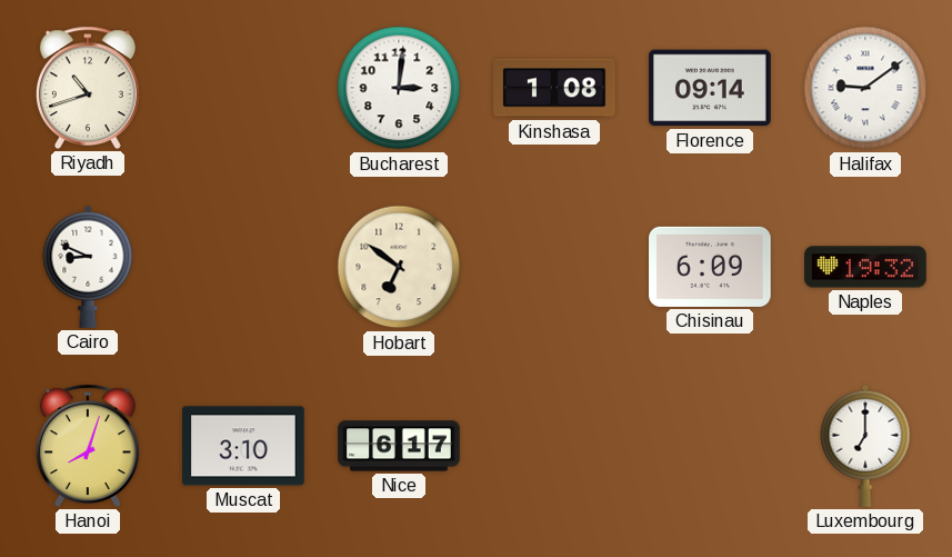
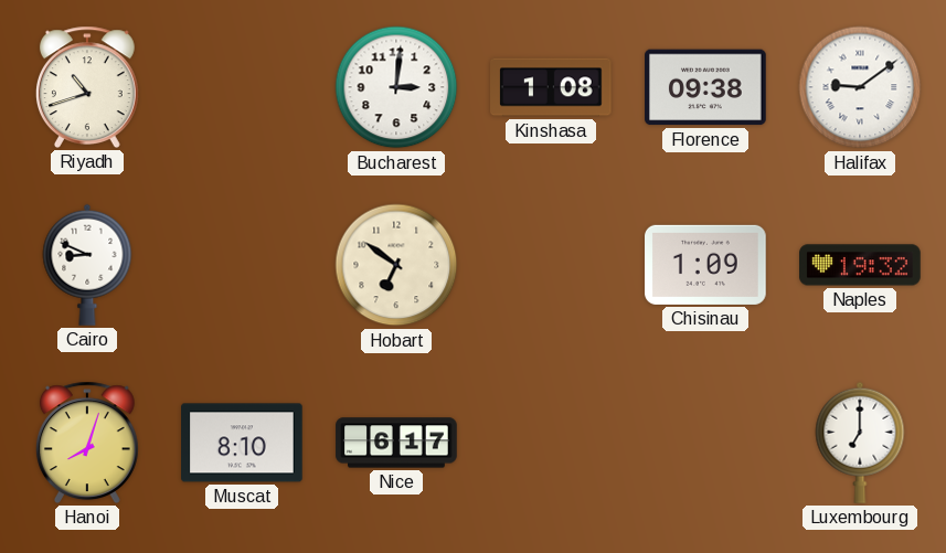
Florence: 09:14 -> 09:38 (705, 87)
Chisinau: 6:09 -> 1:09 (705, 265)
Muscat: 3:10 -> 8:10 (242, 443)
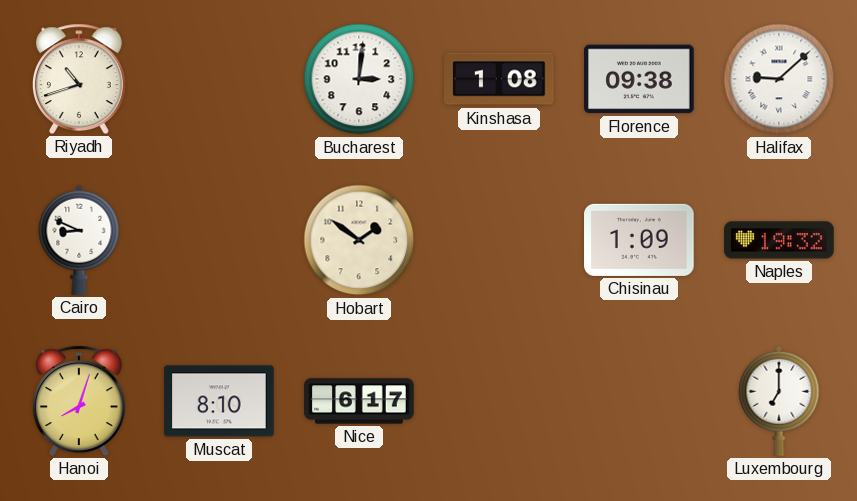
Halifax: 9:09 -> 9:08 (779, 79)
Hobart: 6:51 -> 1:51 (359, 240)
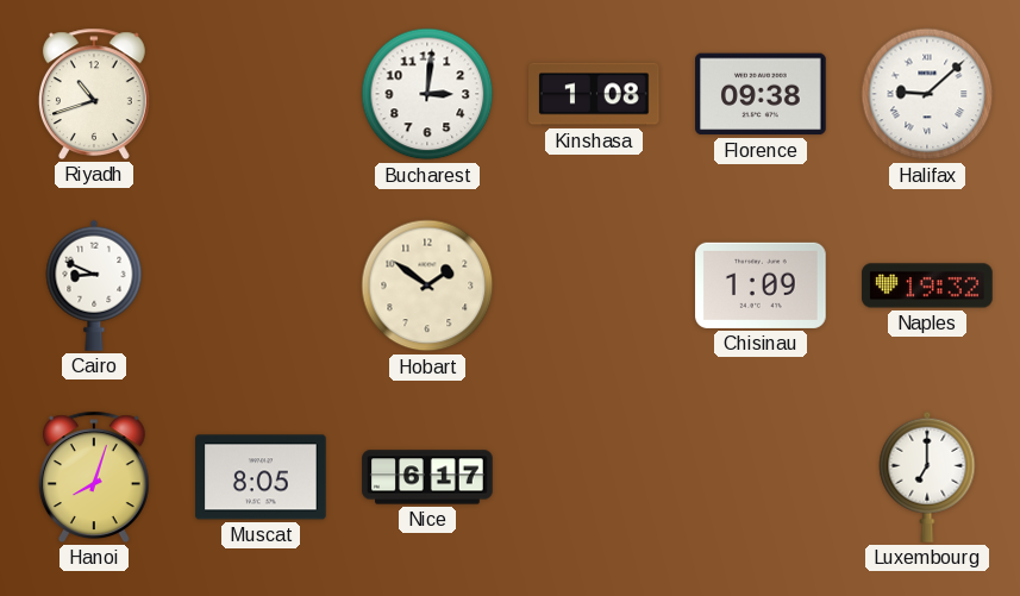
Muscat: 8:10 -> 8:05 (261, 477)
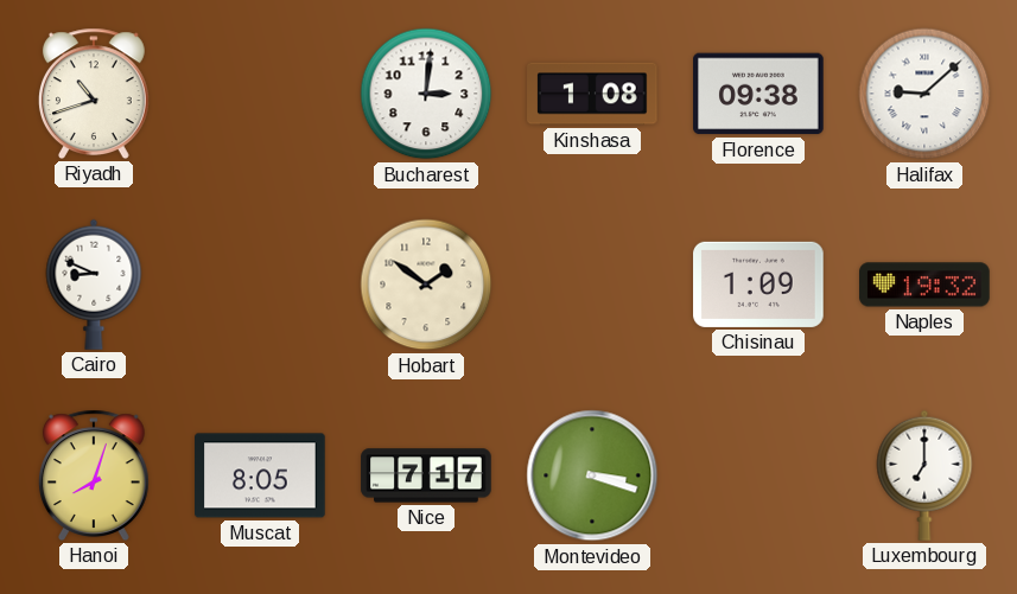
Nice: 6:17 -> 7:17 (426, 475)
Montevideo: none -> 3:18 (592, 475)
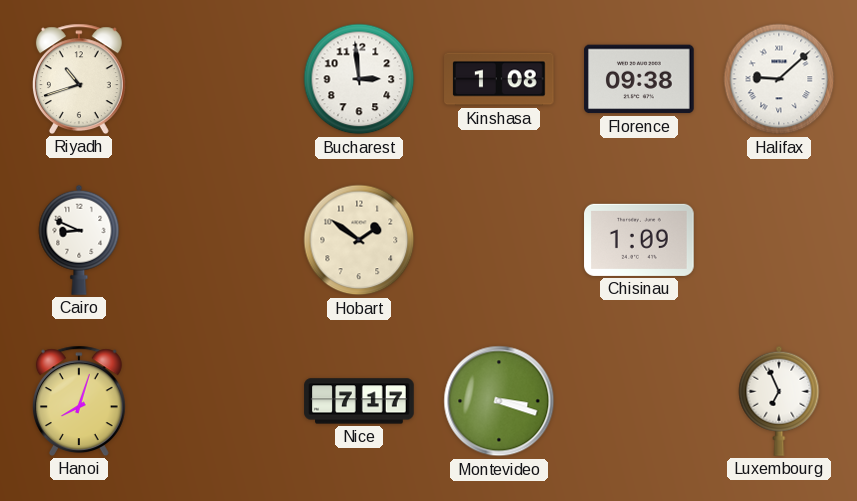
Bucharest: 3:01 -> 2:59 (359, 79)
Naples: 19:32 -> none (924, 285)
Muscat: 8:05 -> none (260, 475)
Luxembourg: 7:00 -> 6:56 (779, 401)
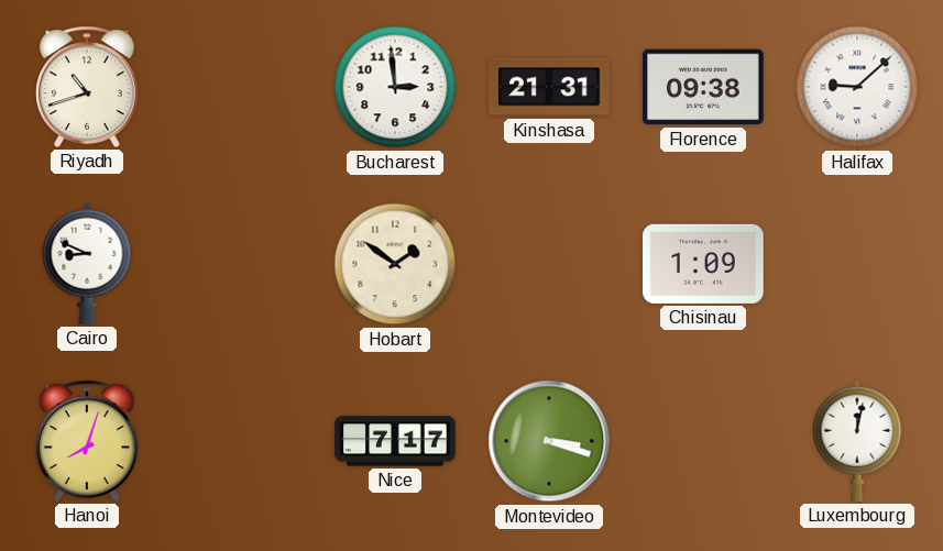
Kinshasa: 1:08 -> 21:31 (549, 87)
Luxembourg: 6:56 -> 12:02 (857, 441)
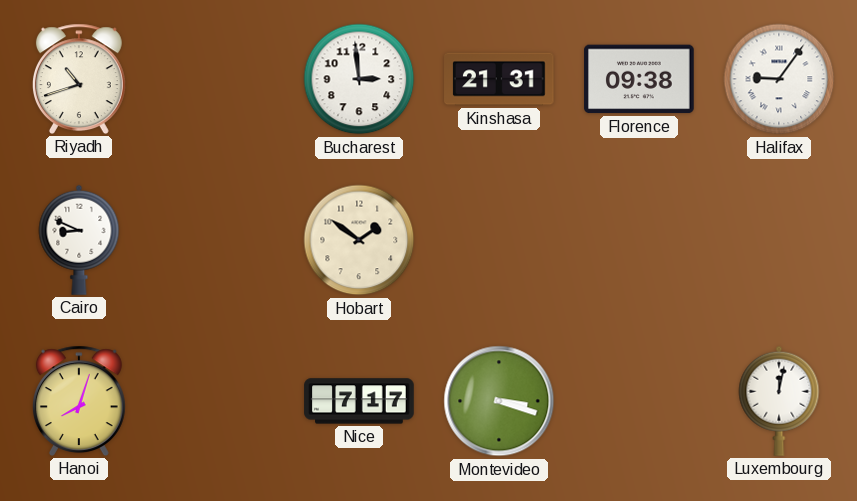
Halifax: 9:08 -> 9:06 (779, 79)
Chisinau: 1:09 -> none (703, 264)
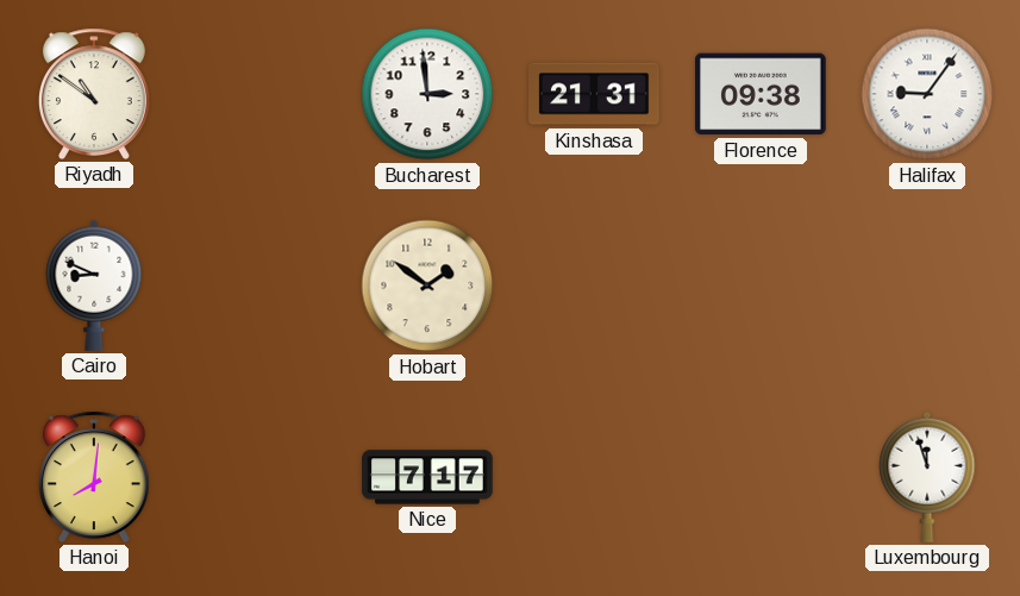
Riyadh: 10:42 -> 10:51 (94, 94)
Hanoi: 8:03 -> 8:01 (94, 477)
Montevideo: 3:18 -> none (499, 401)
Luxembourg: 12:02 -> 11:57 (927, 477)
